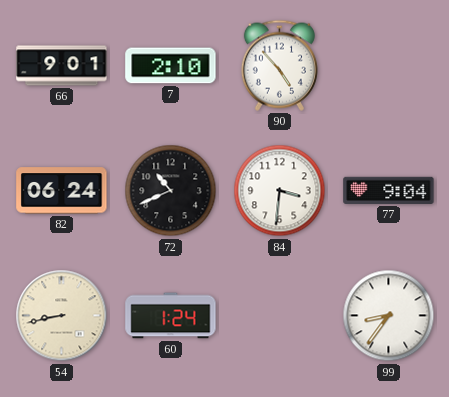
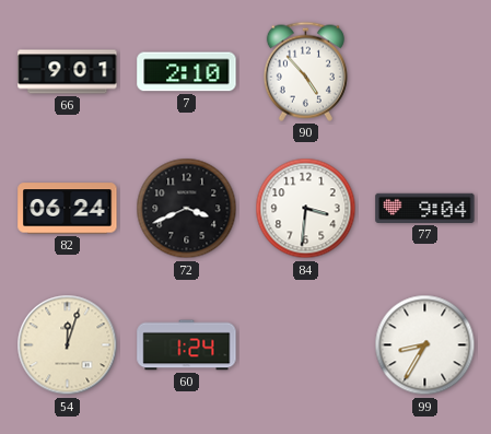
72: 10:41 -> 3:41 (187, 209)
54: 8:43 -> 12:03 (68, 345)
99: 8:36 -> 8:35 (425, 345)
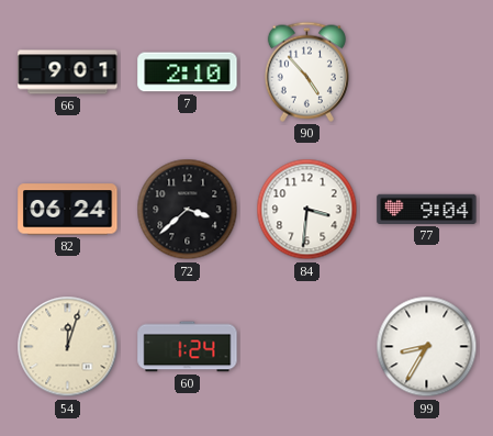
72: 3:41 -> 3:38 (188, 210)
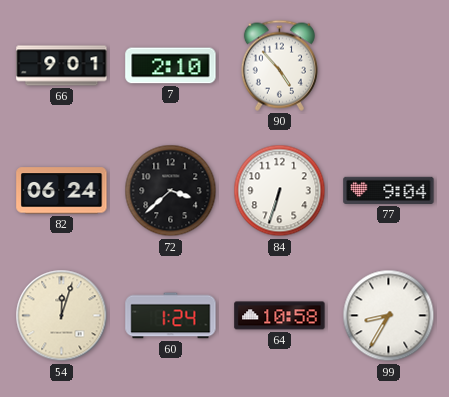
84: 3:31 -> 6:33 (280, 191)
64: none -> 10:58 (280, 316)
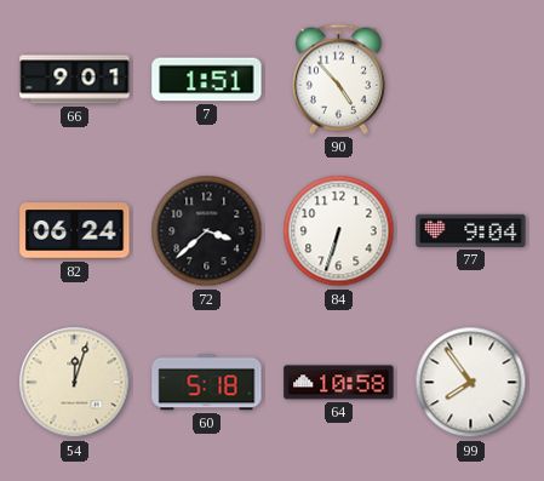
7: 2:10 -> 1:51 (207, 80)
60: 1:24 -> 5:18 (207, 383)
99: 8:35 -> 7:54 (471, 383)
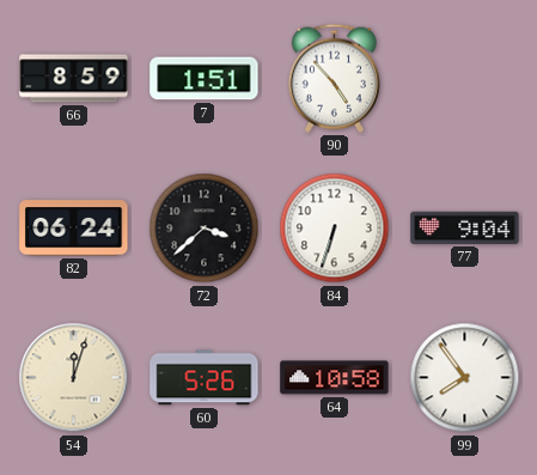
66: 9:01 -> 8:59 (74, 79)
60: 5:18 -> 5:26 (205, 378)
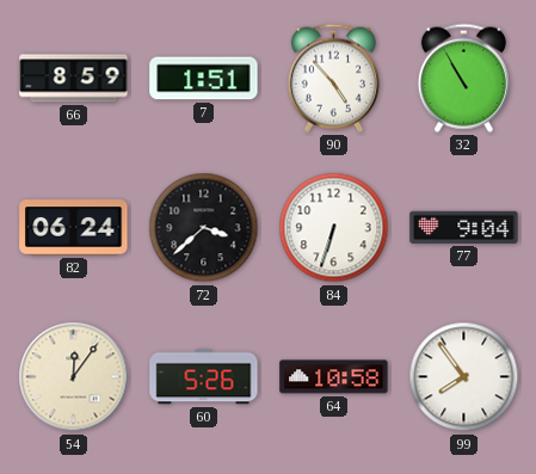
32: none -> 10:55 (463, 78)
54: 12:03 -> 12:06 (74, 377)
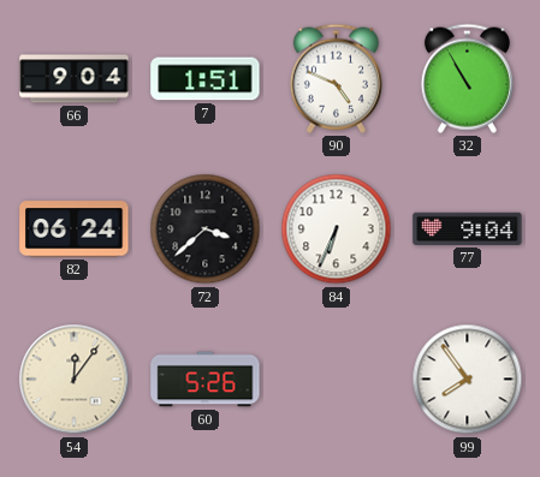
66: 8:59 -> 9:04 (75, 79)
90: 4:53 -> 4:49 (336, 78)
84: 6:33 -> 6:34 (337, 229)
64: 10:58 -> none (334, 377)
